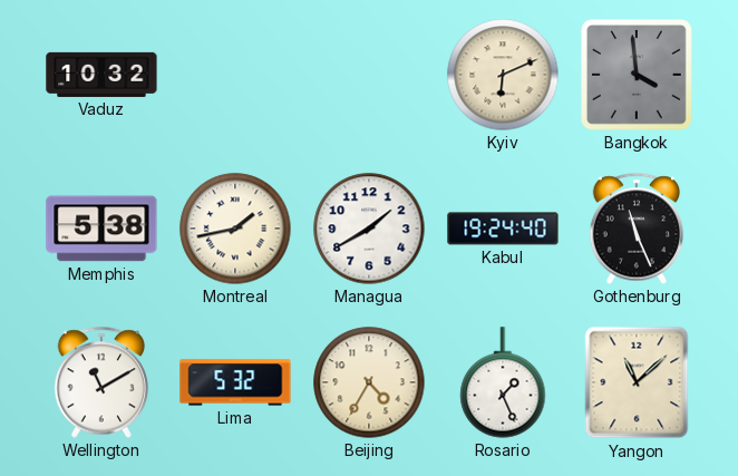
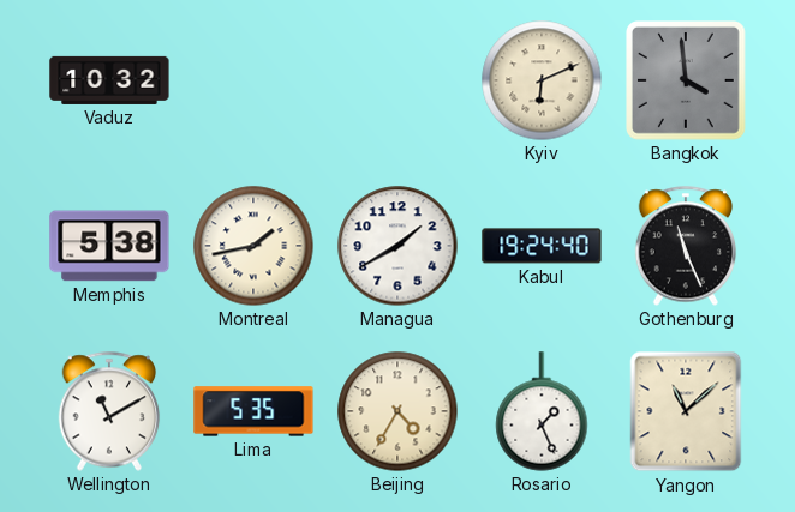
Lima: 5:32 -> 5:35 (253, 411)
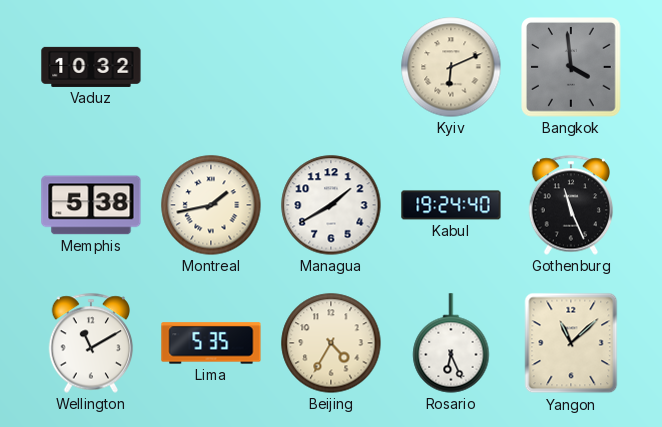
Rosario: 1:26 -> 6:26 (451, 343)
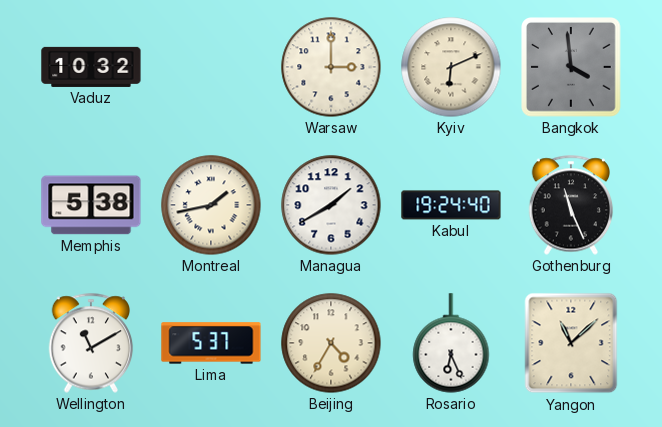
Warsaw: none -> 3:00 (331, 67)
Lima: 5:35 -> 5:37 (211, 343)
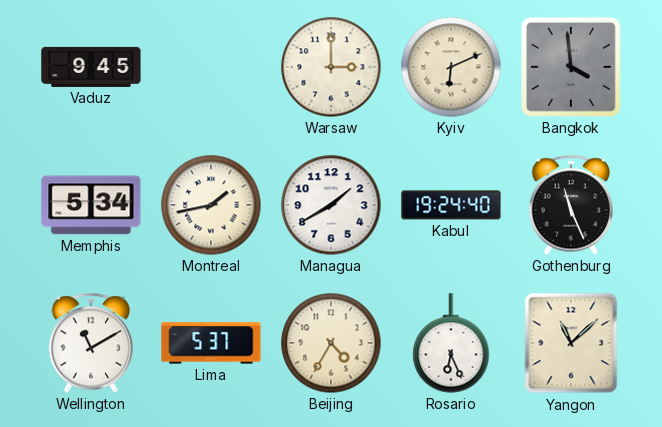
Vaduz: 10:32 -> 9:45 (91, 67)
Memphis: 5:38 -> 5:34 (91, 205)
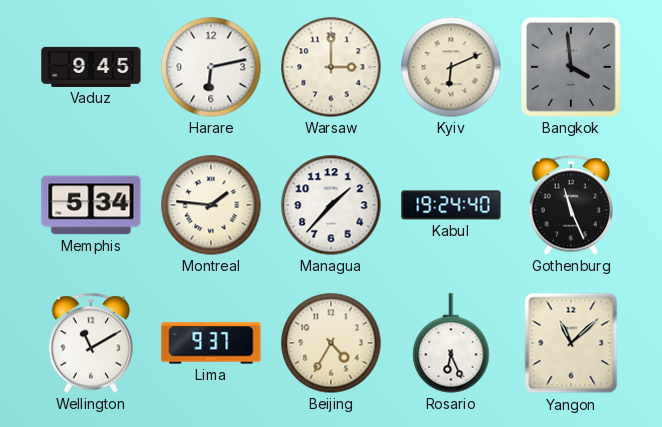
Harare: none -> 6:13 (211, 67)
Montreal: 1:43 -> 1:46 (211, 205)
Managua: 1:40 -> 1:37 (331, 205)
Lima: 5:37 -> 9:37 (211, 343)
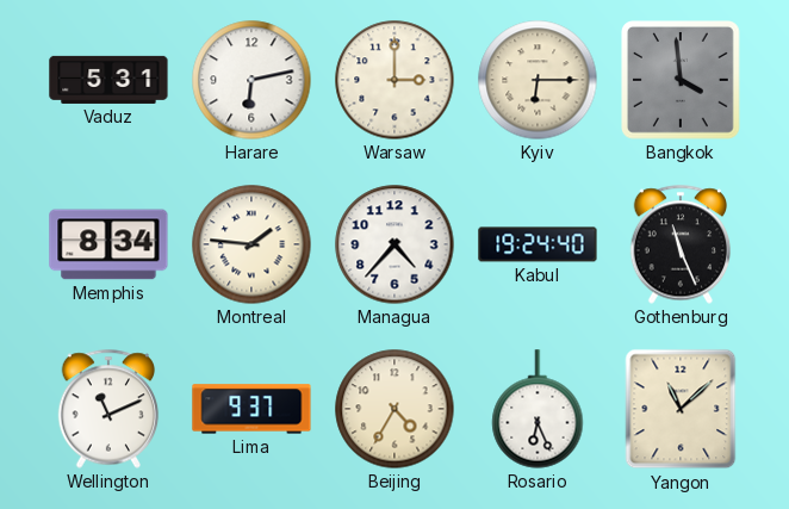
Vaduz: 9:45 -> 5:31 (108, 80)
Kyiv: 6:11 -> 6:15 (538, 80)
Memphis: 5:34 -> 8:34 (108, 244)
Managua: 1:37 -> 4:37 (394, 244)
Wellington: 11:10 -> 11:11 (108, 409)
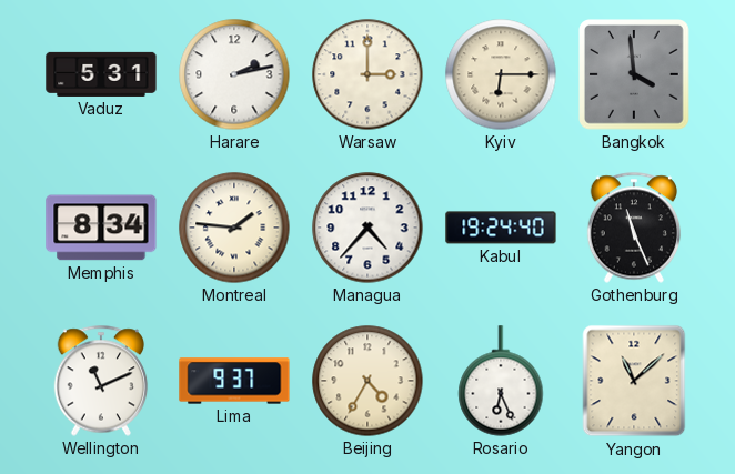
Harare: 6:13 -> 2:13 (234, 74)
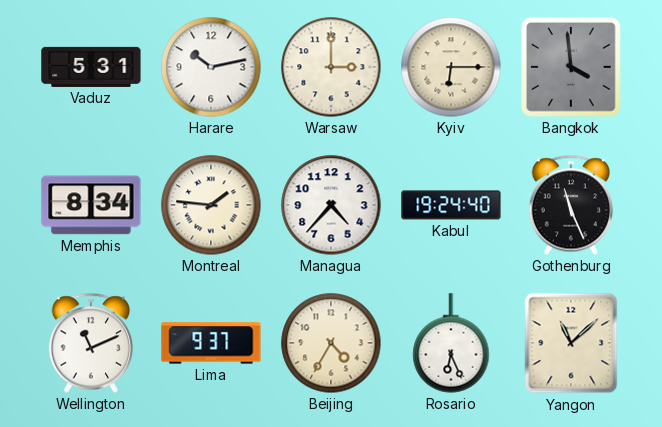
Harare: 2:13 -> 10:13 (211, 67)
